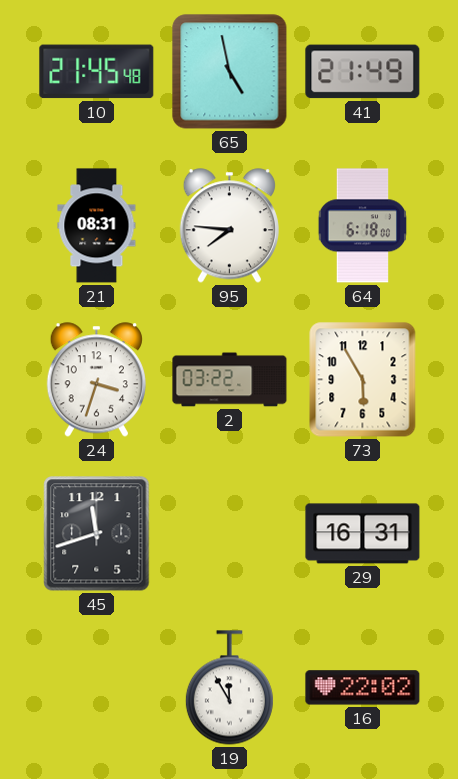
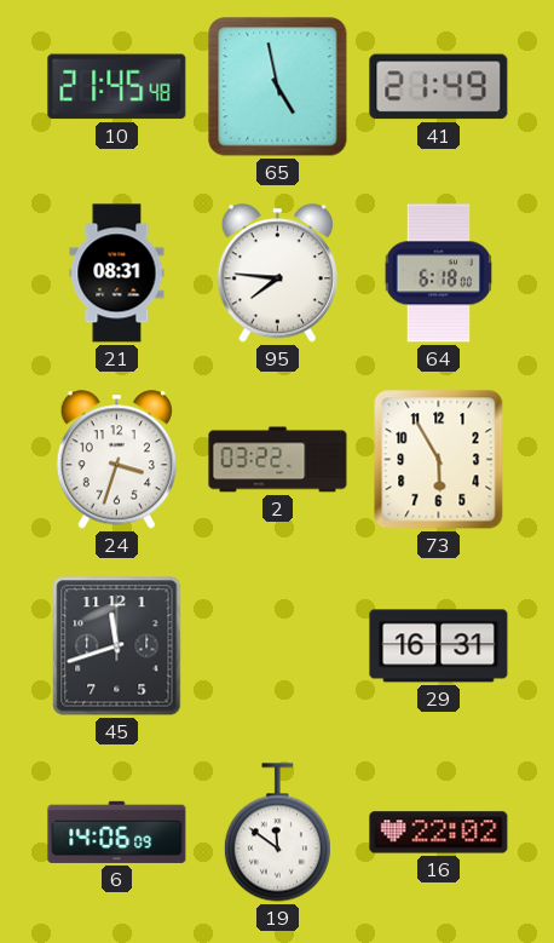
6: none -> 14:06 (117, 832)
19: 11:55 -> 11:51 (277, 833)
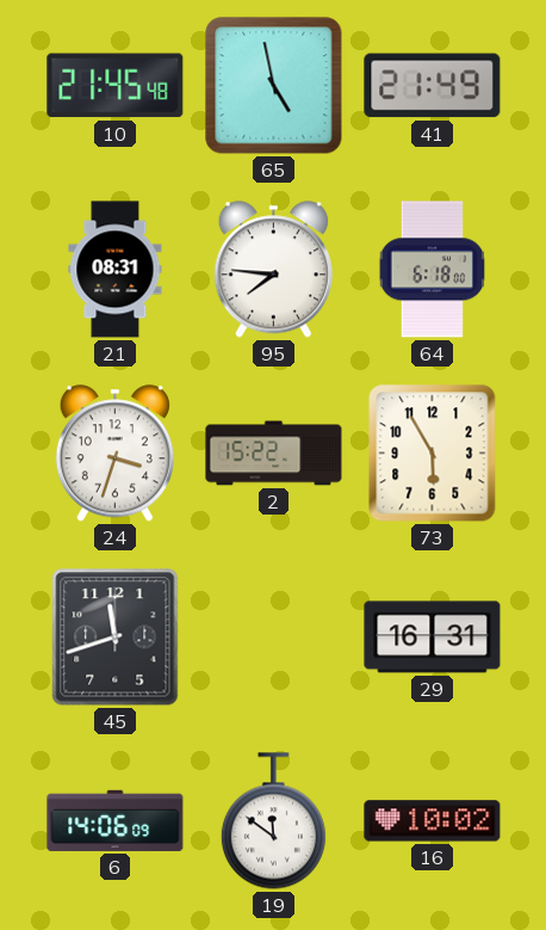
2: 03:22 -> 15:22 (274, 454)
16: 22:02 -> 10:02 (433, 821)
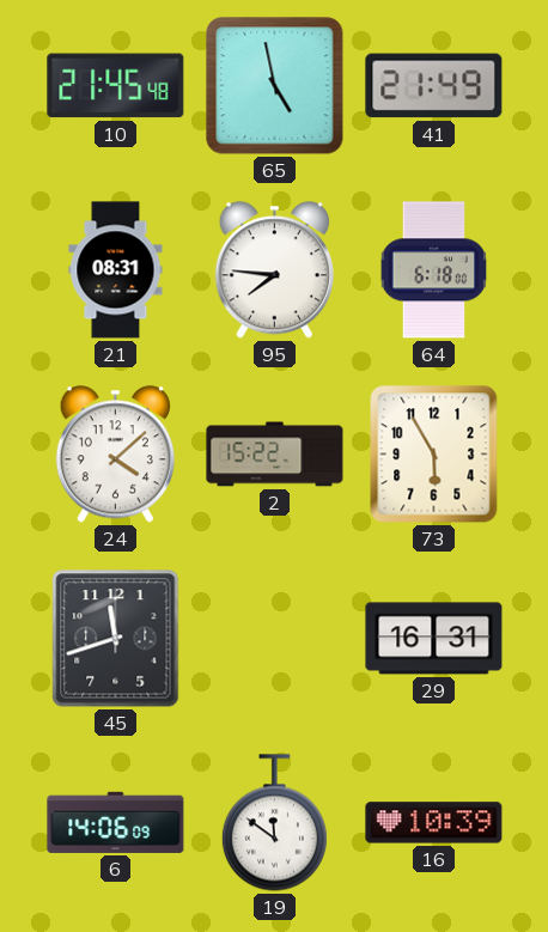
24: 3:33 -> 4:08 (115, 455)
16: 10:02 -> 10:39 (434, 823)
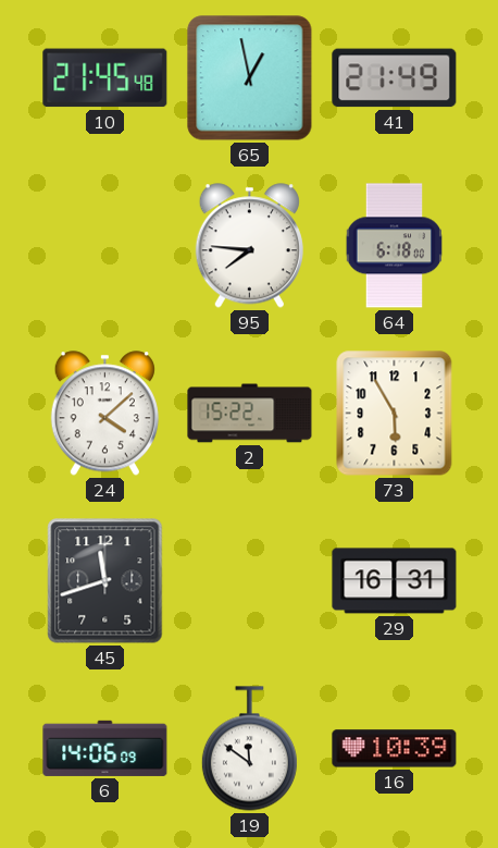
65: 4:58 -> 12:58 (250, 78)
21: 08:31 -> none (116, 270)
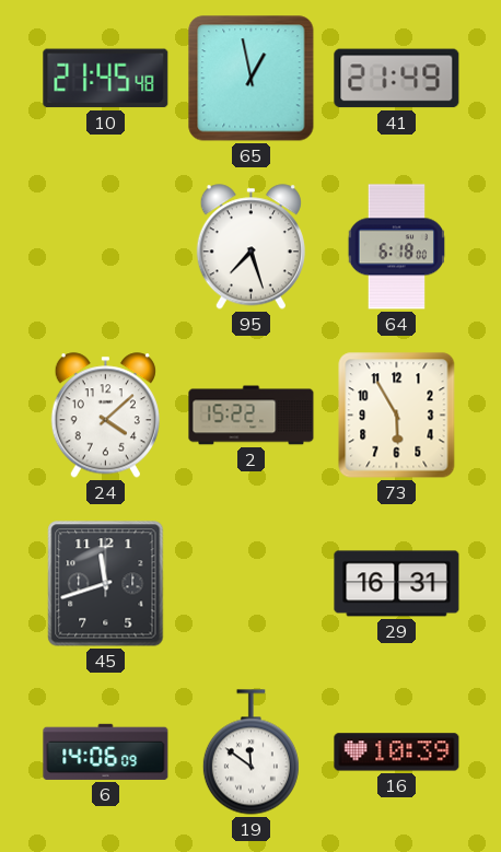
95: 7:46 -> 7:27 (250, 247)
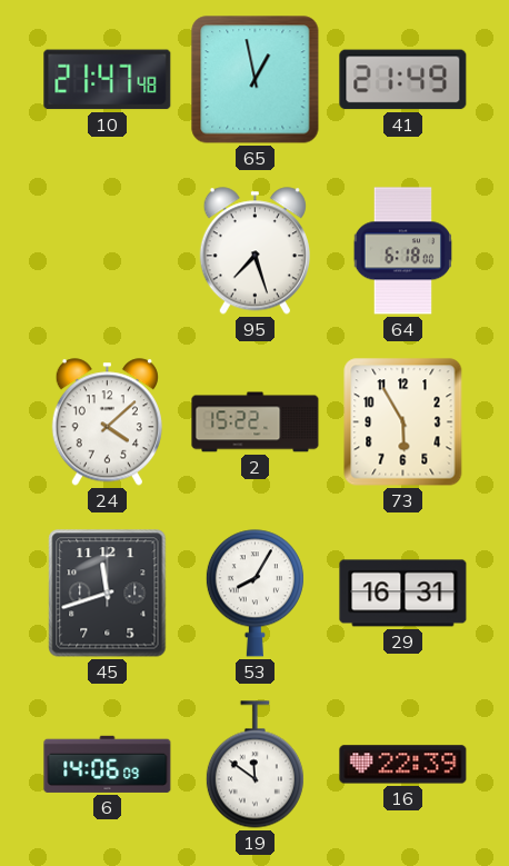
10: 21:45 -> 21:47 (108, 80)
53: none -> 8:05 (255, 594)
16: 10:39 -> 22:39 (403, 765)
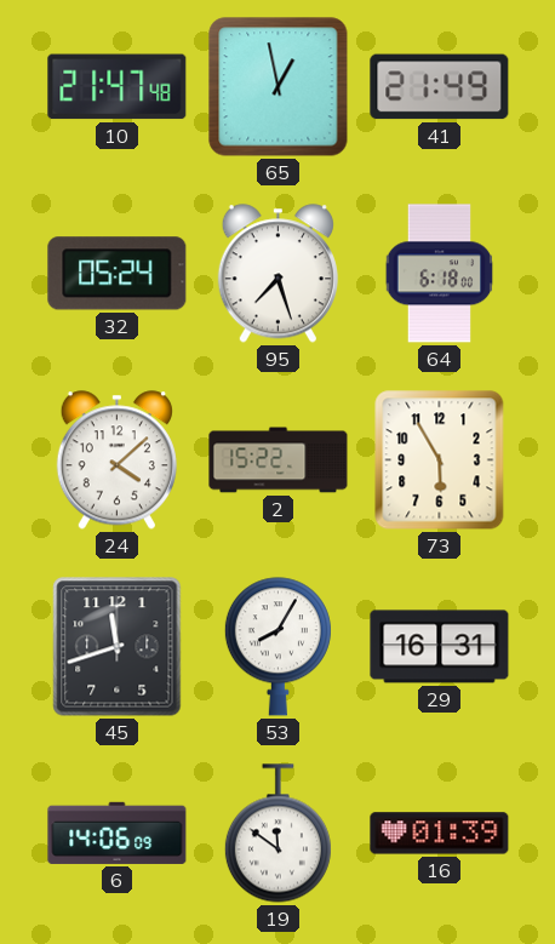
32: none -> 05:24 (118, 274)
16: 22:39 -> 01:39 (440, 834)
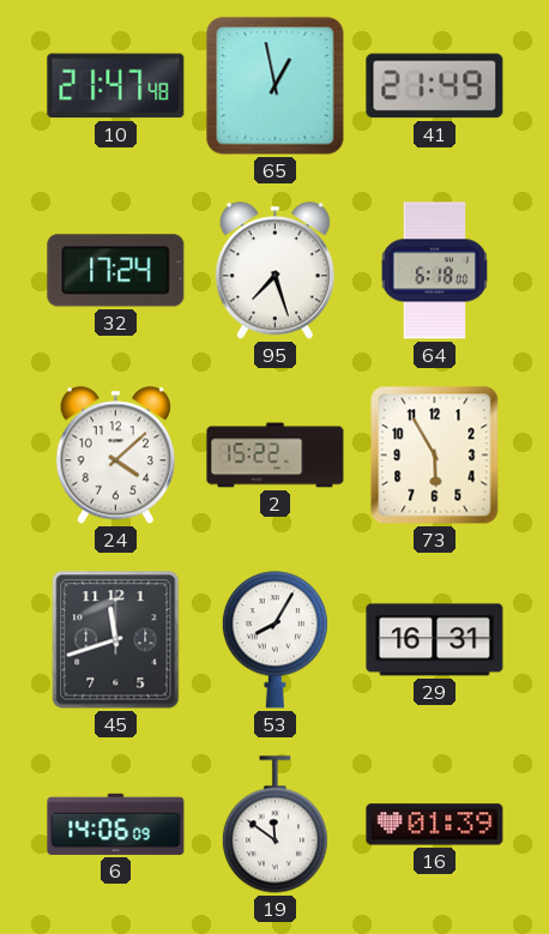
32: 05:24 -> 17:24 (116, 271)
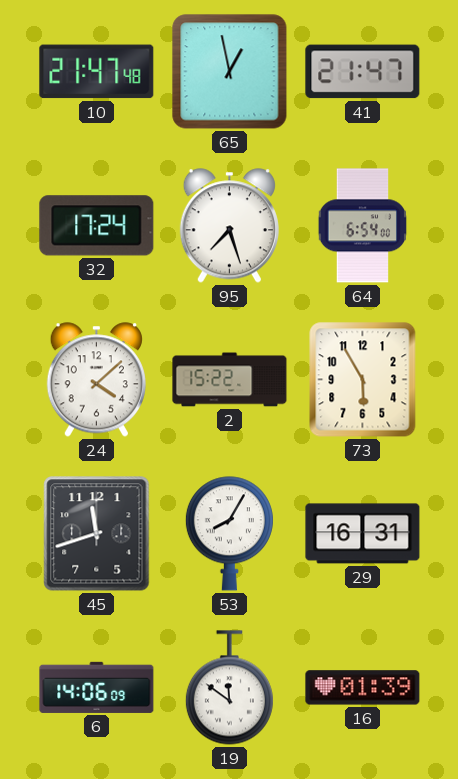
41: 21:49 -> 21:47 (363, 72)
64: 6:18 -> 6:54 (362, 226)
